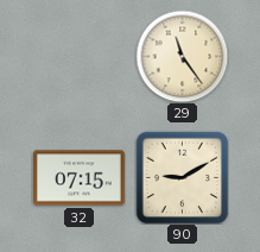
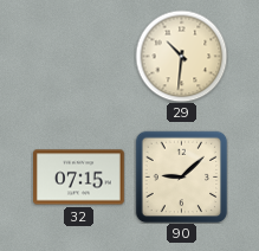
29: 11:24 -> 10:31 (181, 56)
90: 9:10 -> 9:08 (181, 176)
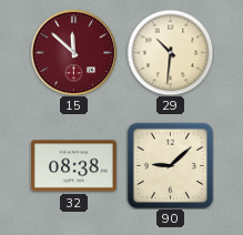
15: none -> 11:52 (73, 52)
32: 07:15 -> 08:38 (74, 166)
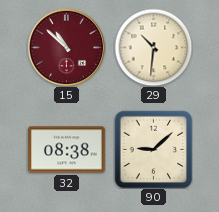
15: 11:52 -> 10:52 (66, 47)
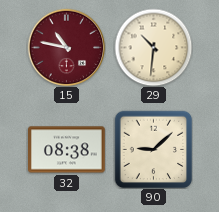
15: 10:52 -> 10:47 (66, 47)
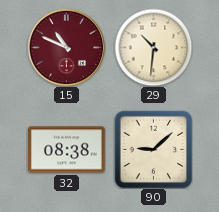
15: 10:47 -> 10:49 (66, 47)
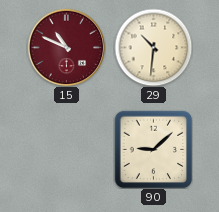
32: 08:38 -> none (67, 150)
